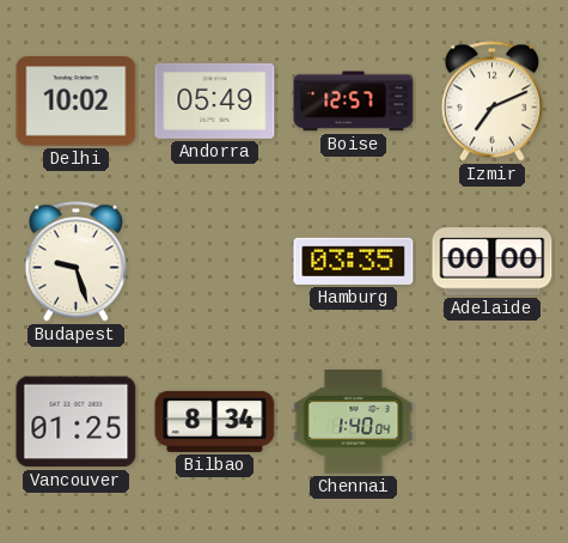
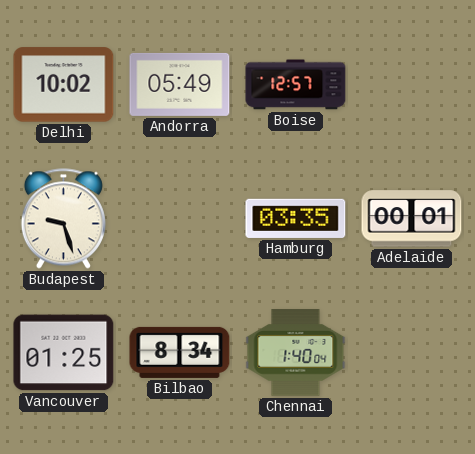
Izmir: 7:11 -> none (491, 102)
Adelaide: 00:00 -> 00:01 (412, 219)
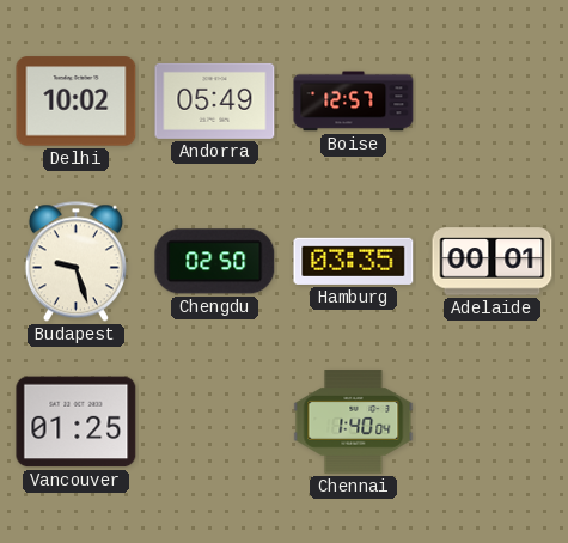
Chengdu: none -> 02:50 (215, 262)
Bilbao: 8:34 -> none (180, 352)
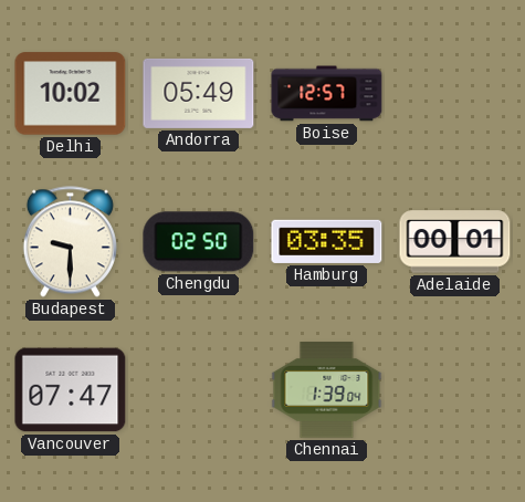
Budapest: 9:27 -> 9:30 (70, 242)
Vancouver: 01:25 -> 07:47 (71, 390)
Chennai: 1:40 -> 1:39 (327, 390)
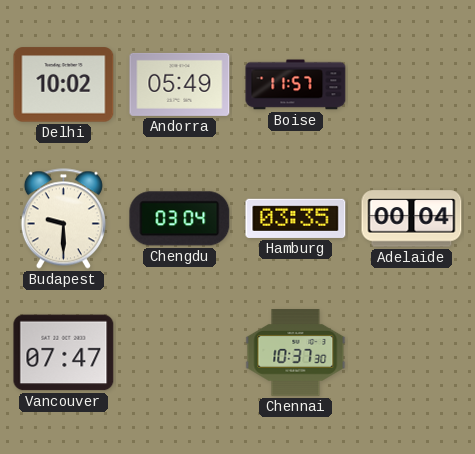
Boise: 12:57 -> 11:57 (296, 85)
Chengdu: 02:50 -> 03:04 (180, 219)
Adelaide: 00:01 -> 00:04 (412, 219)
Chennai: 1:39 -> 10:37 (296, 353)
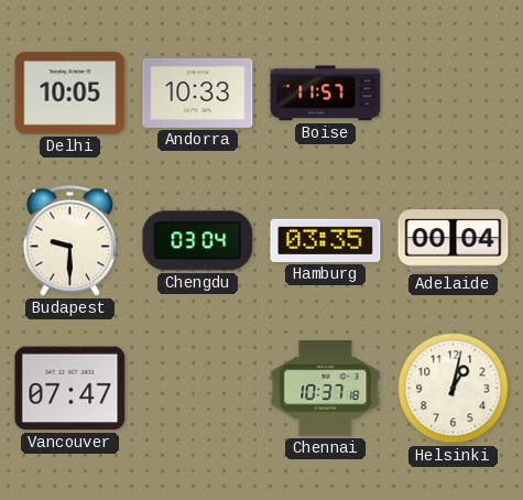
Delhi: 10:02 -> 10:05 (70, 94)
Andorra: 05:49 -> 10:33 (198, 93)
Chennai: 10:37:30 -> 10:37:18 (326, 389)
Helsinki: none -> 1:02 (454, 389)
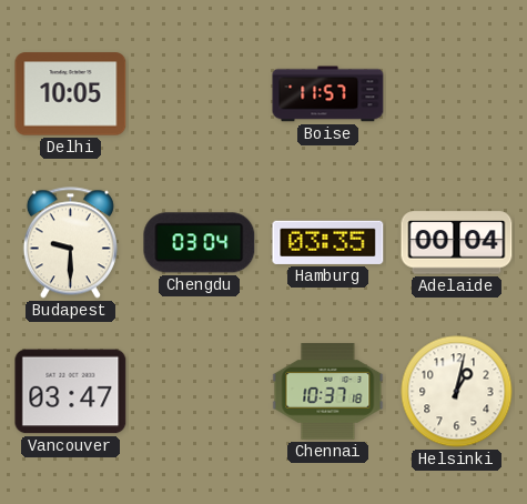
Andorra: 10:33 -> none (198, 93)
Vancouver: 07:47 -> 03:47 (71, 392)
